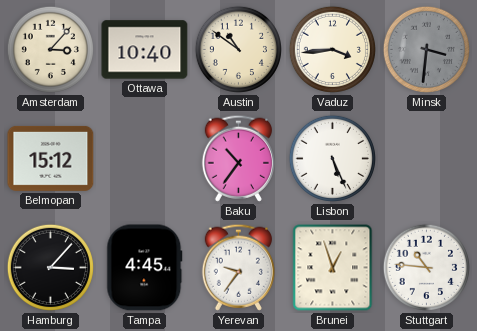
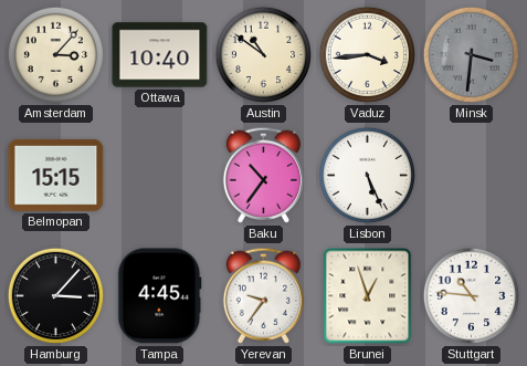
Belmopan: 15:12 -> 15:15 (56, 175)
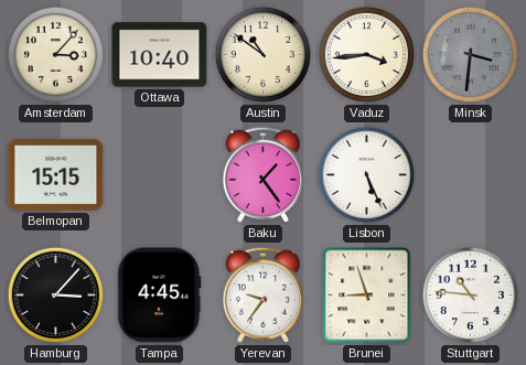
Baku: 10:36 -> 1:24 (262, 174)
Brunei: 12:57 -> 8:57 (367, 296)
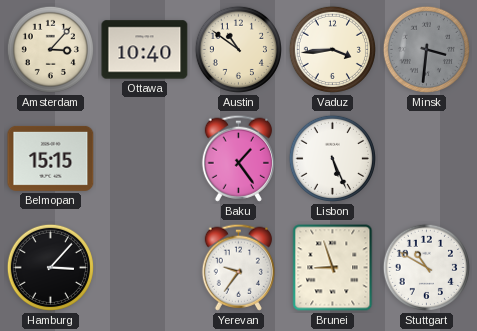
Tampa: 4:45 -> none (160, 296)
Stuttgart: 10:46 -> 10:50 (426, 267)
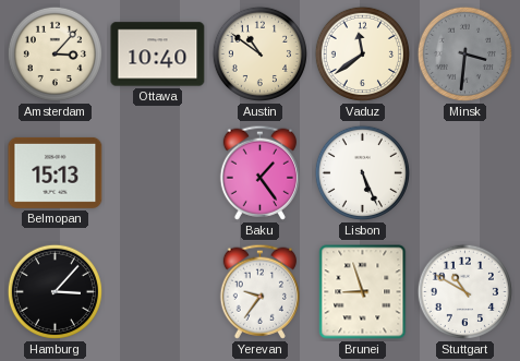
Vaduz: 3:44 -> 11:39 (362, 53)
Belmopan: 15:15 -> 15:13 (56, 172)
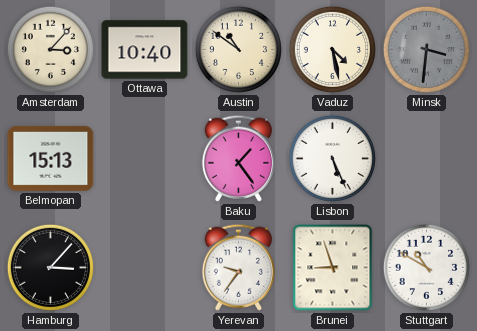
Vaduz: 11:39 -> 4:28 (332, 49)
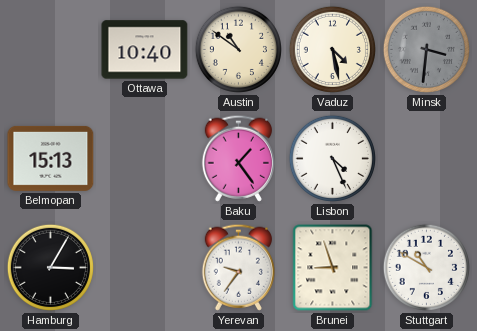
Amsterdam: 3:07 -> none (50, 49)
Lisbon: 5:26 -> 4:26 (332, 158)
Hamburg: 3:07 -> 3:05 (50, 267)
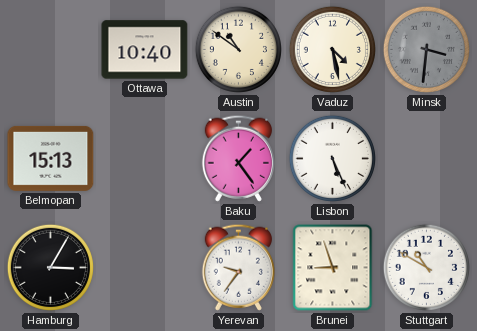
Lisbon: 4:26 -> 5:26 (332, 158)
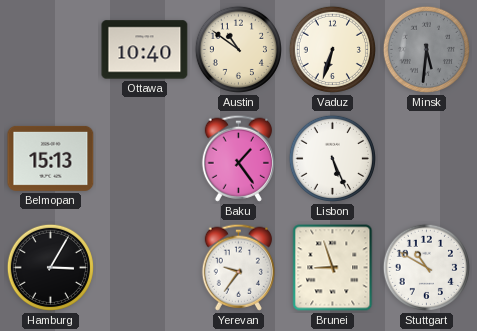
Vaduz: 4:28 -> 6:33 (332, 49)
Minsk: 3:31 -> 5:31 (426, 49)
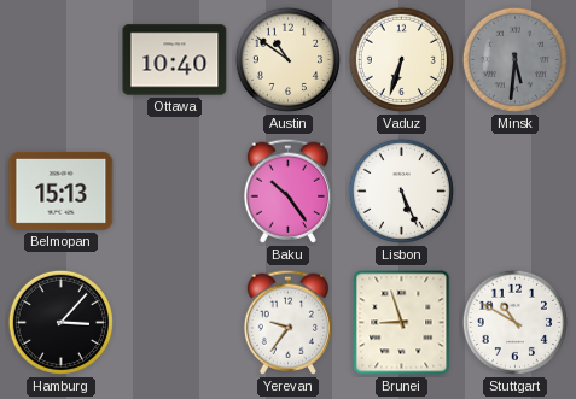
Baku: 1:24 -> 10:24 (287, 190)
Hamburg: 3:05 -> 3:07 (60, 322)
